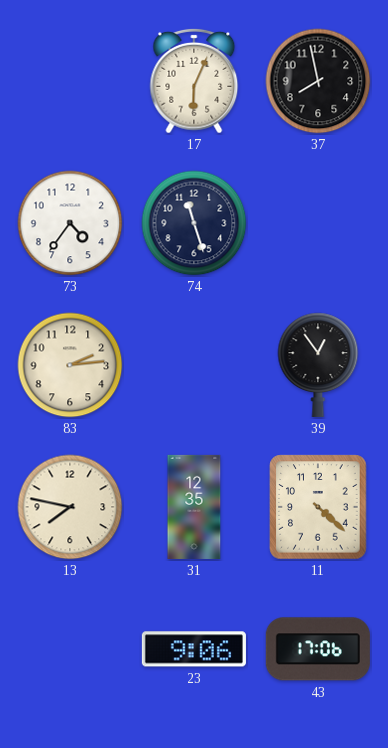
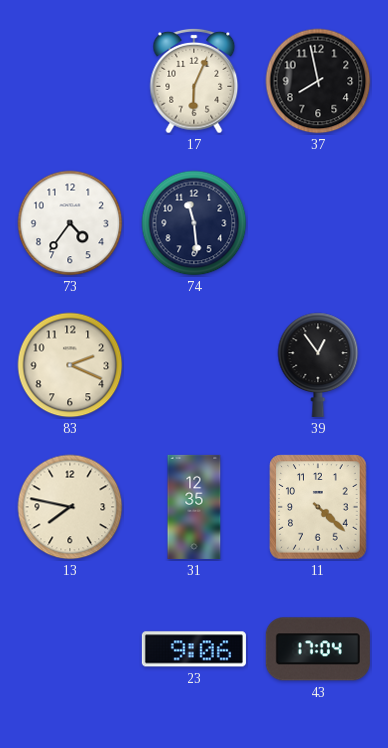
74: 11:27 -> 11:29 (194, 223)
83: 2:14 -> 2:19 (70, 365)
43: 17:06 -> 17:04 (318, 649)
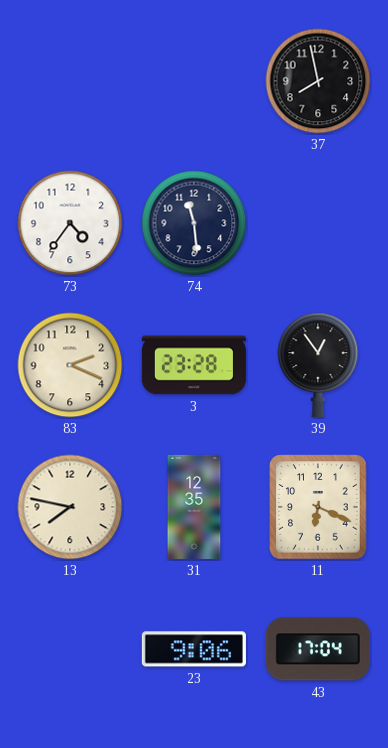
17: 6:04 -> none (194, 81)
3: none -> 23:28 (194, 365)
11: 4:22 -> 6:19 (318, 507)
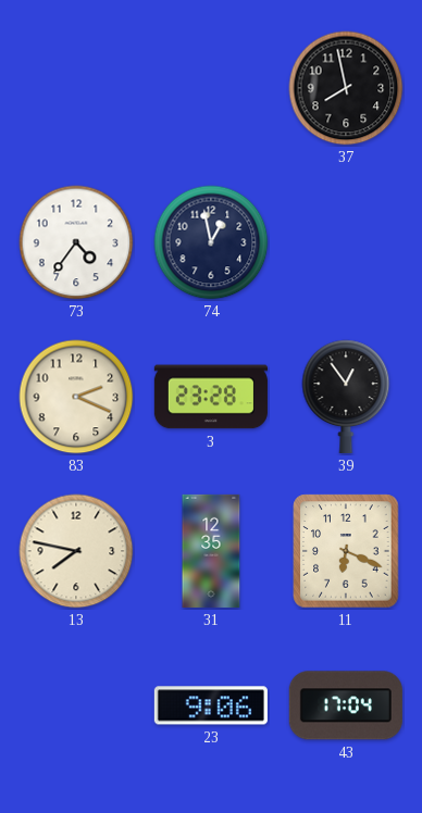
74: 11:29 -> 12:58 (211, 242)
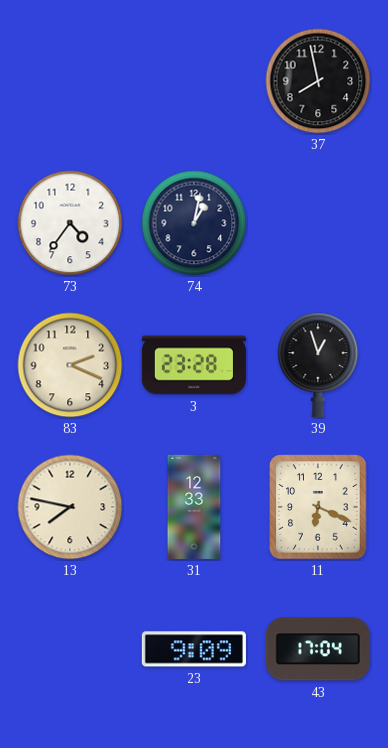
74: 12:58 -> 1:02 (194, 223)
39: 12:54 -> 12:57 (318, 365)
31: 12:35 -> 12:33 (194, 507)
23: 9:06 -> 9:09 (194, 649)
